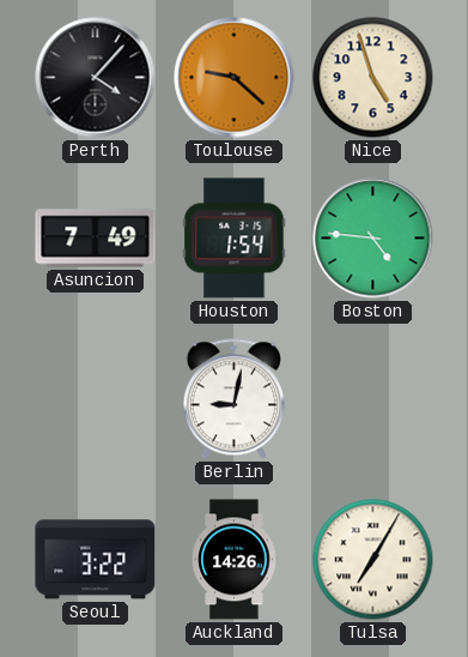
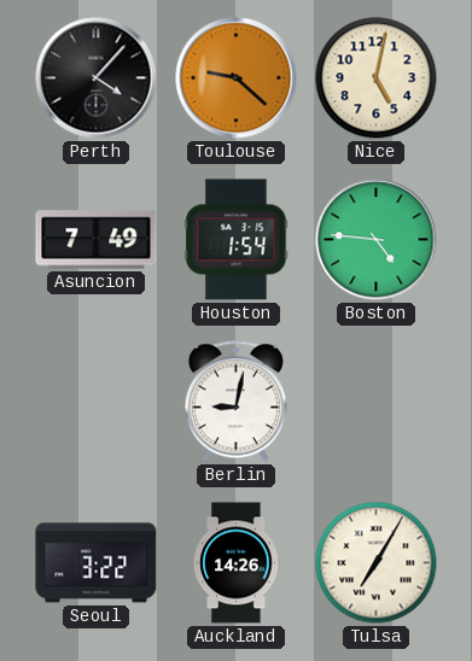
Nice: 4:57 -> 5:02 (377, 78)
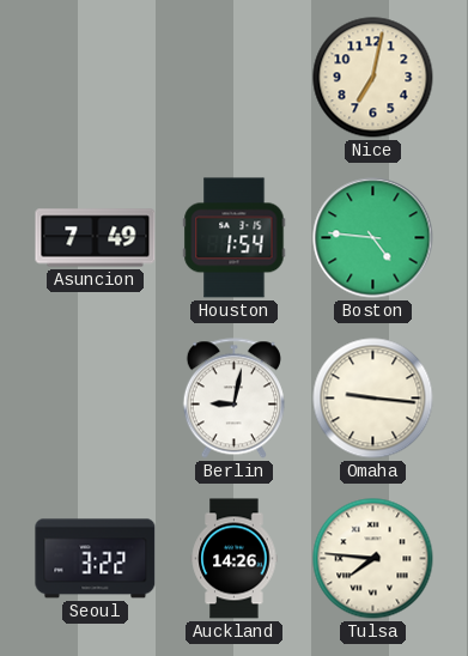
Perth: 4:07 -> none (97, 78)
Toulouse: 9:22 -> none (237, 78)
Nice: 5:02 -> 7:02 (373, 78)
Omaha: none -> 9:16 (373, 399)
Tulsa: 7:05 -> 7:46 (373, 559)
